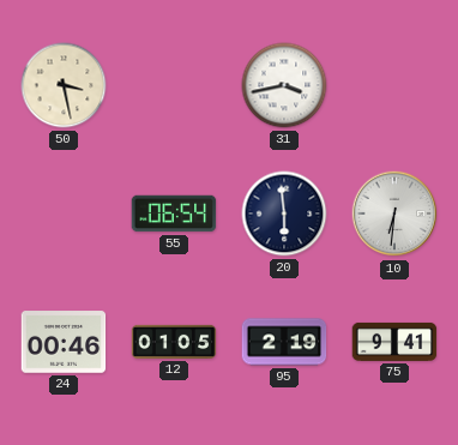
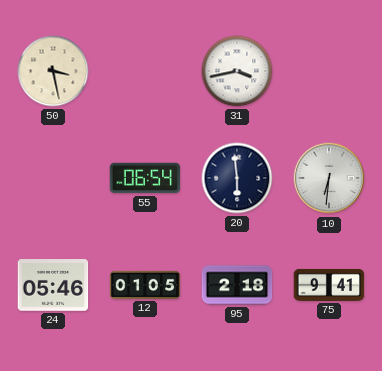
24: 00:46 -> 05:46 (53, 285)
95: 2:19 -> 2:18 (237, 285)
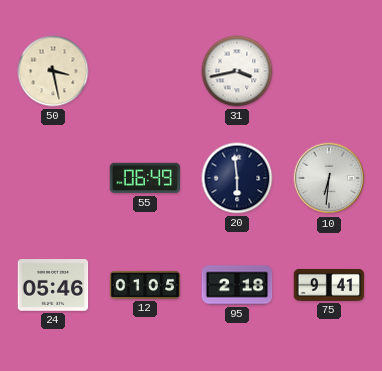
55: 06:54 -> 06:49 (145, 178)
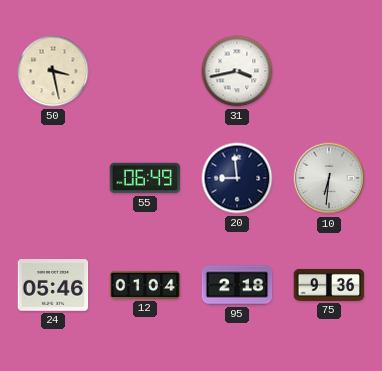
20: 5:59 -> 8:59 (237, 178)
12: 01:05 -> 01:04 (145, 285)
75: 9:41 -> 9:36 (329, 285)
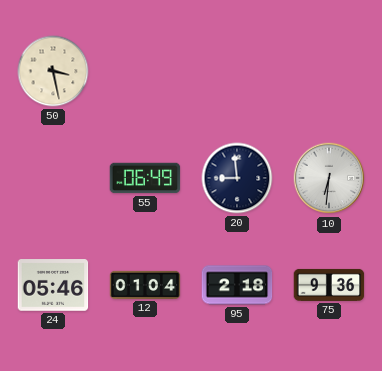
31: 3:43 -> none (237, 71)
